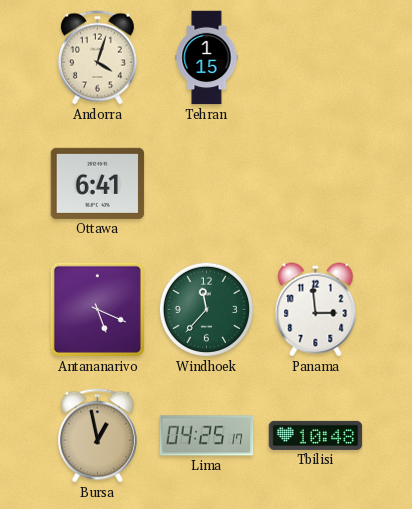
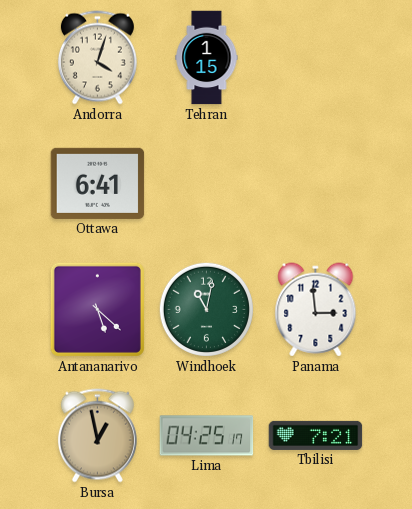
Antananarivo: 5:19 -> 5:22 (97, 309)
Windhoek: 11:37 -> 11:02 (206, 309)
Tbilisi: 10:48 -> 7:21 (316, 435)
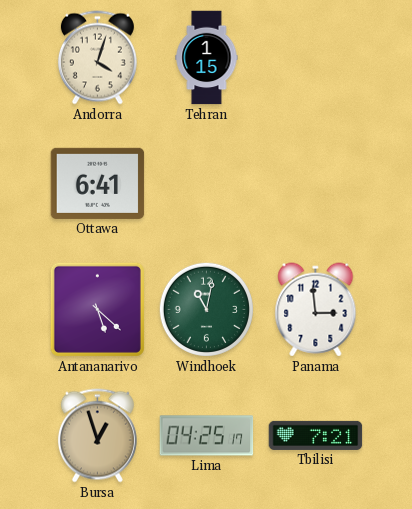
Bursa: 12:58 -> 12:57 (97, 436)
